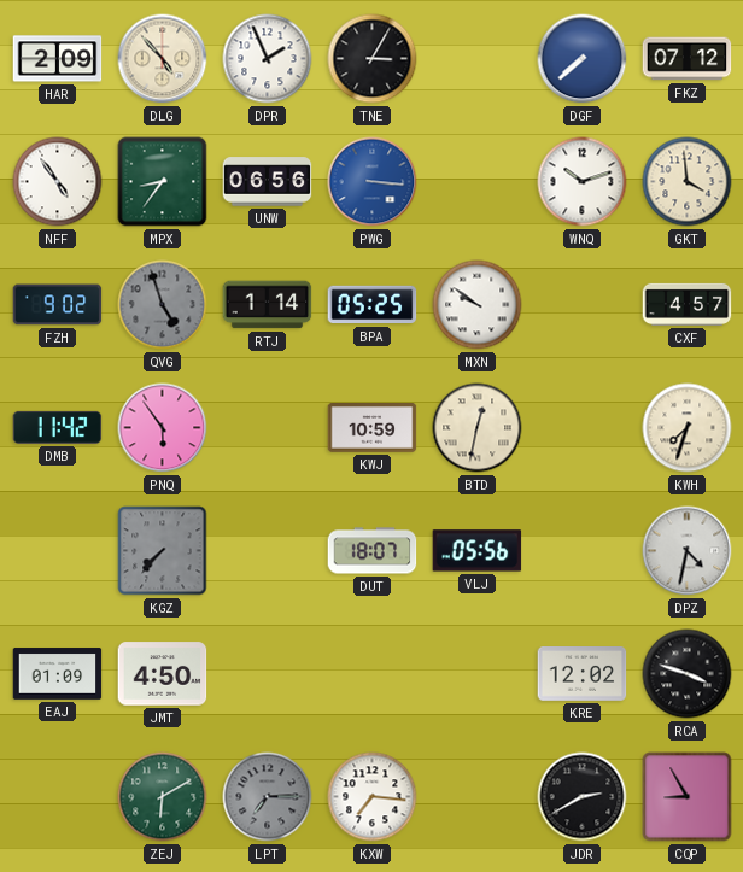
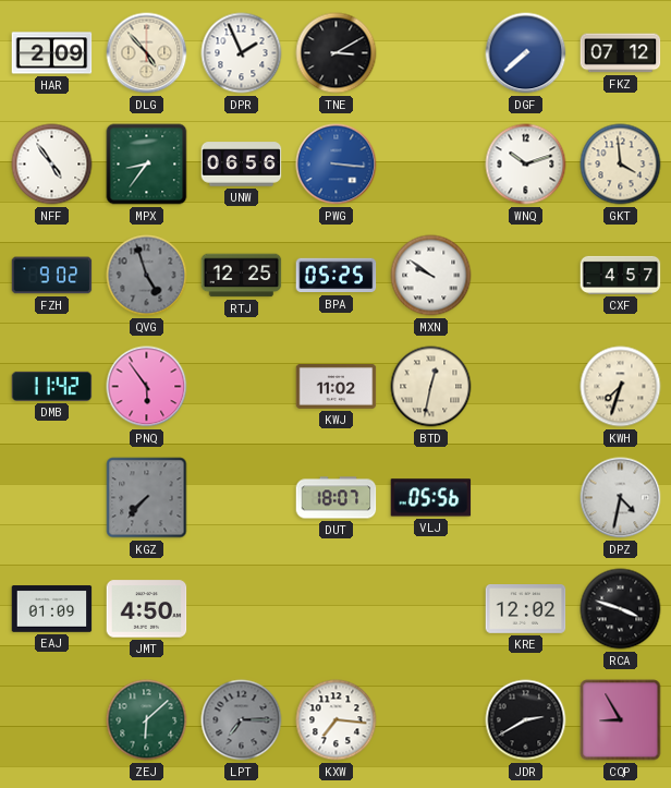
TNE: 3:05 -> 3:10 (337, 53)
RTJ: 1:14 -> 12:25 (242, 276)
KWJ: 10:59 -> 11:02 (337, 387)
ZEJ: 6:10 -> 6:08 (147, 720)
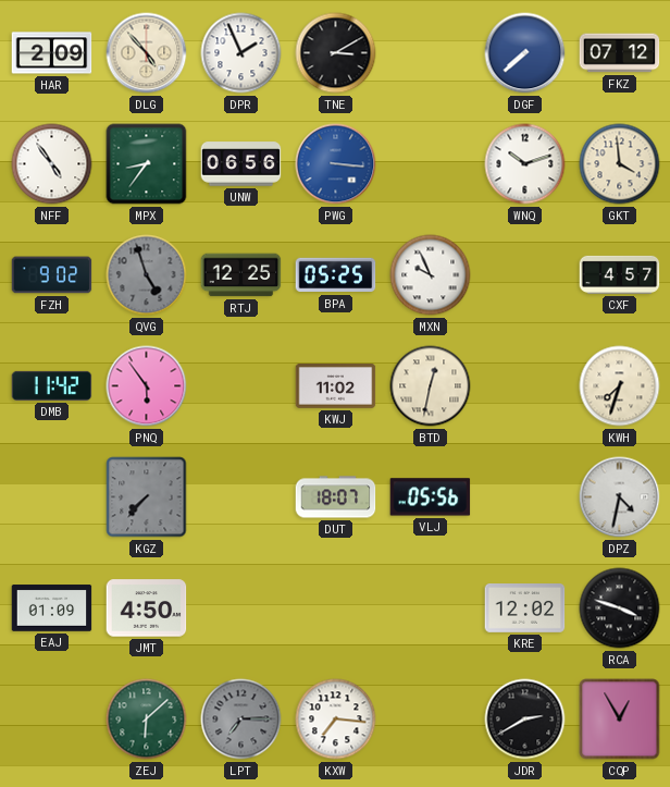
MXN: 9:51 -> 9:56 (431, 275)
CQP: 8:55 -> 12:55 (620, 720)
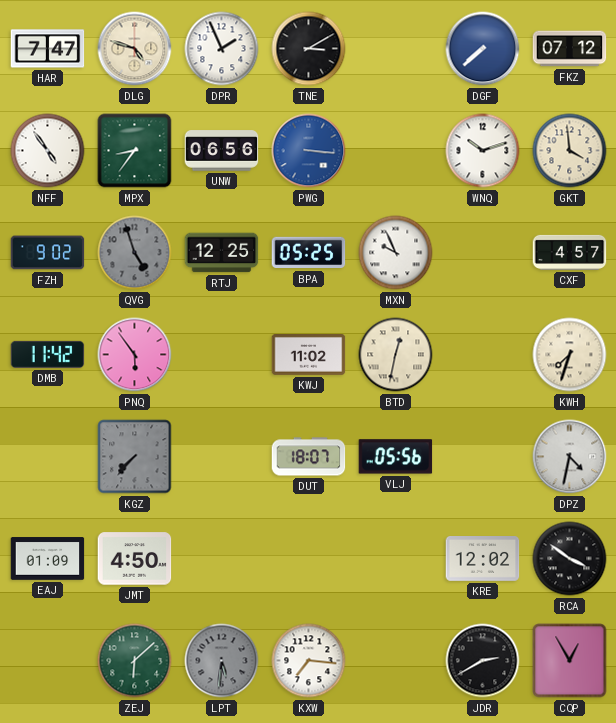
HAR: 2:09 -> 7:47 (48, 49)
DLG: 4:53 -> 4:48 (135, 49)
RCA: 3:48 -> 3:51 (570, 559)
LPT: 7:15 -> 5:31 (222, 661)
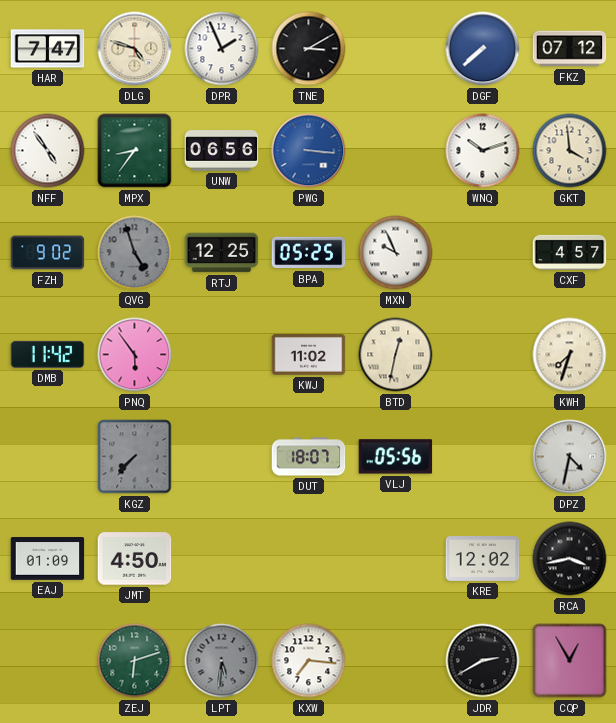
RCA: 3:51 -> 3:43 (570, 559)
ZEJ: 6:08 -> 6:12 (135, 661)
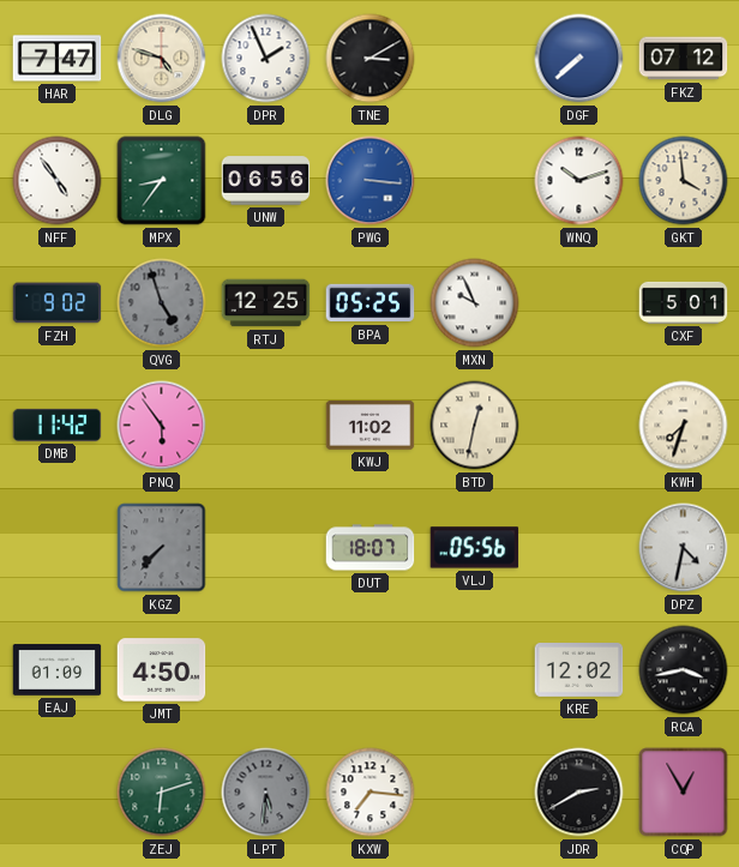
CXF: 4:57 -> 5:01 (684, 302)
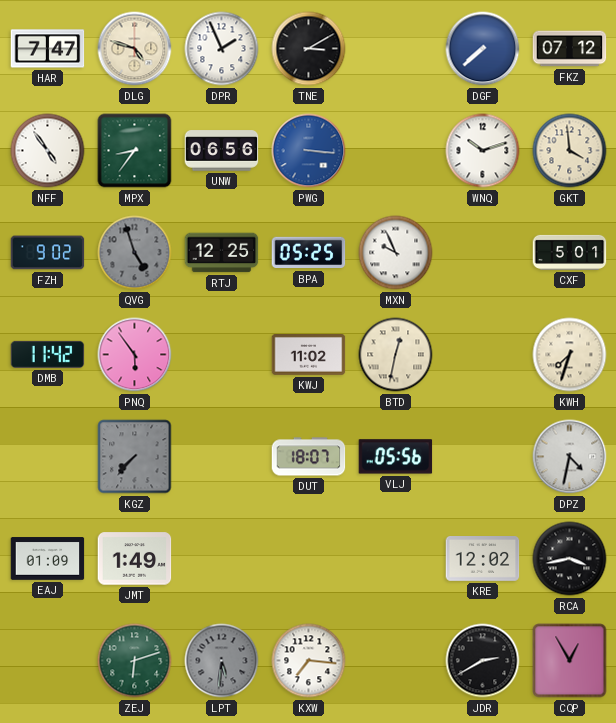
JMT: 4:50 -> 1:49 (135, 559)
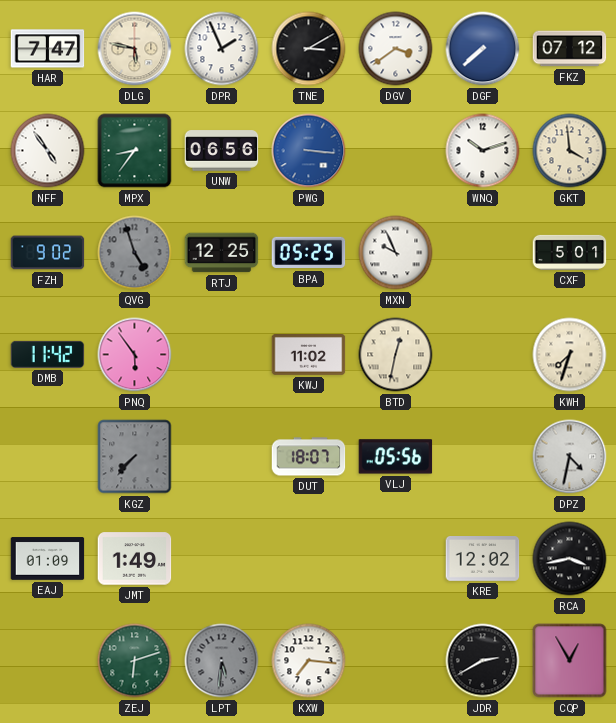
DLG: 4:48 -> 5:47 (135, 49)
DGV: none -> 3:39 (396, 49)
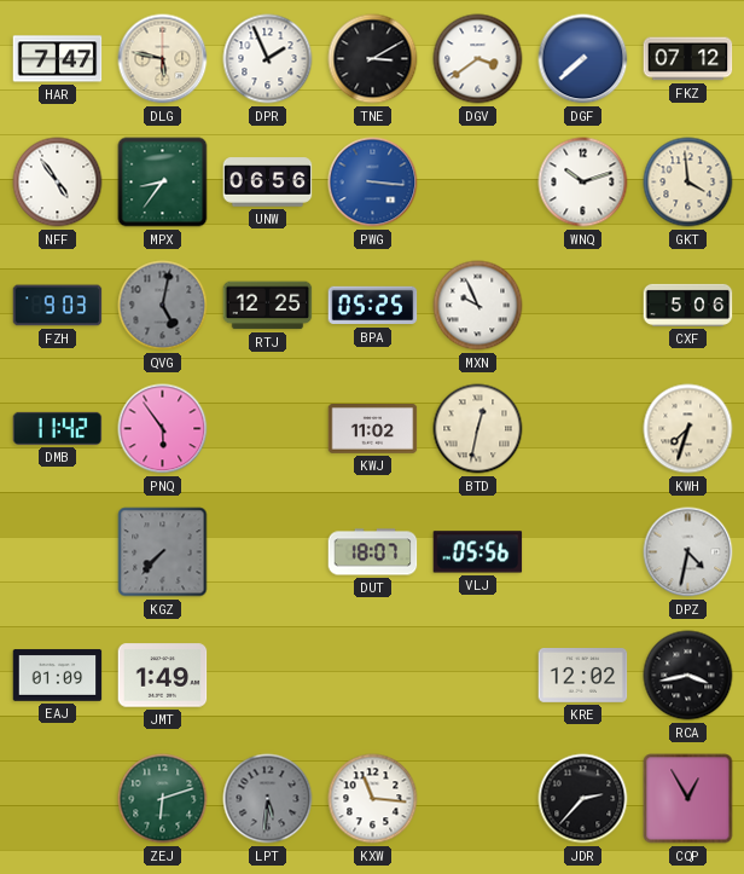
FZH: 9:02 -> 9:03 (58, 306)
QVG: 4:57 -> 5:02 (163, 306)
CXF: 5:01 -> 5:06 (688, 305)
KXW: 7:16 -> 11:16 (373, 799)
JDR: 2:40 -> 2:37 (583, 799)
